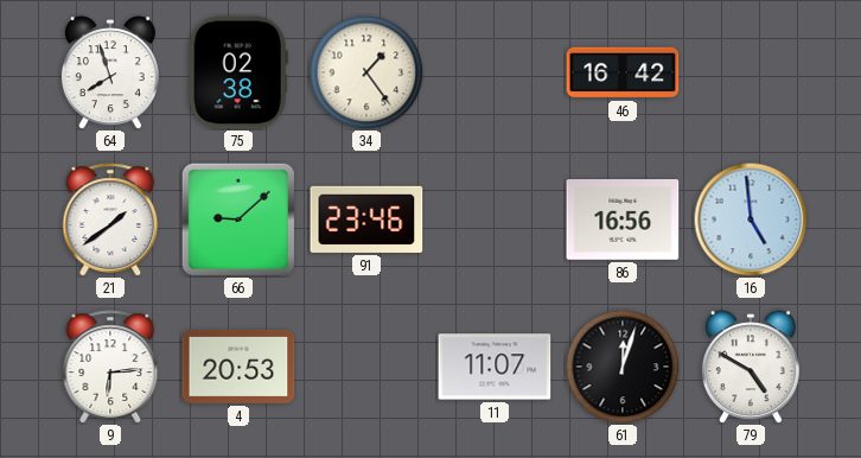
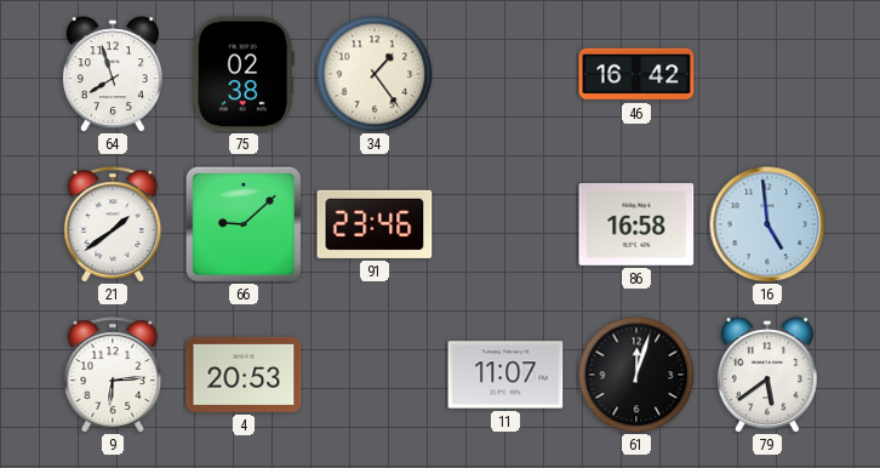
86: 16:56 -> 16:58 (636, 226)
79: 4:50 -> 5:39 (767, 375)
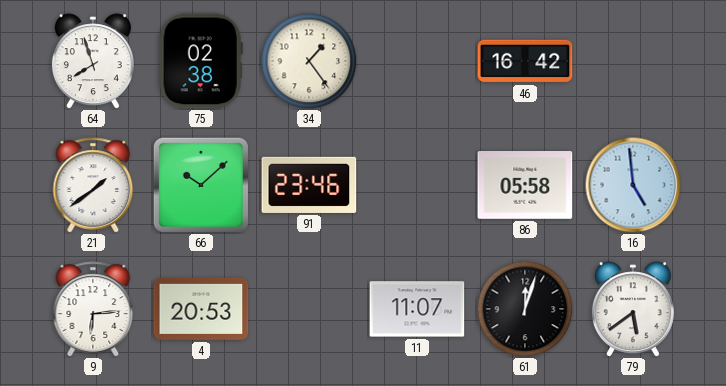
66: 9:08 -> 10:08 (201, 185)
86: 16:58 -> 05:58 (525, 186)
